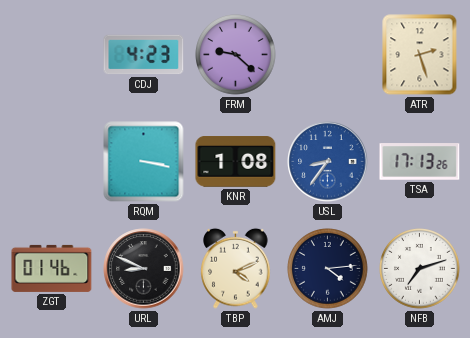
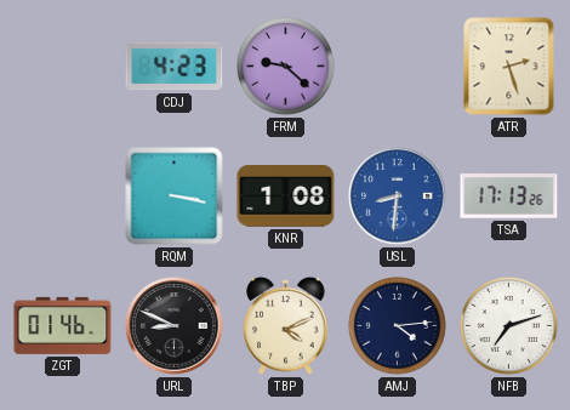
USL: 8:36 -> 8:31 (398, 197)
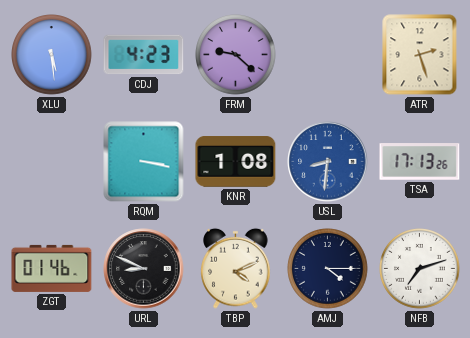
XLU: none -> 5:29 (52, 55)
AMJ: 4:14 -> 4:15 (328, 269)
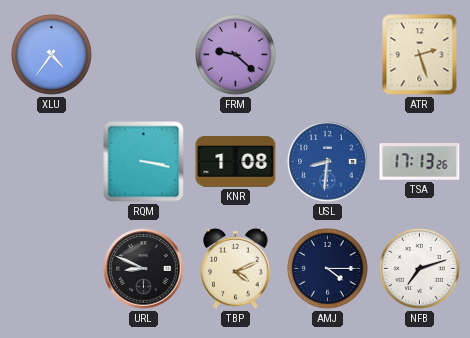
XLU: 5:29 -> 4:36 (52, 55)
CDJ: 4:23 -> none (144, 55)
ZGT: 01:46 -> none (52, 268)
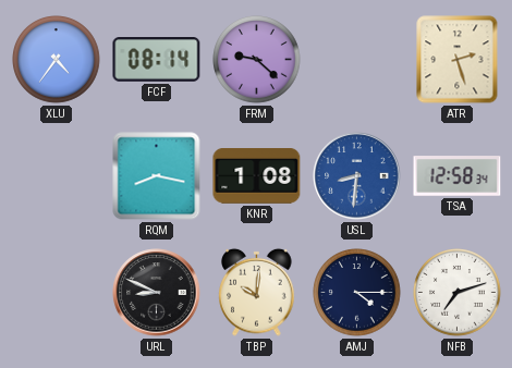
FCF: none -> 08:14 (157, 60)
RQM: 3:17 -> 8:17 (157, 176)
TSA: 17:13 -> 12:58 (458, 176)
TBP: 4:11 -> 10:01 (257, 292)
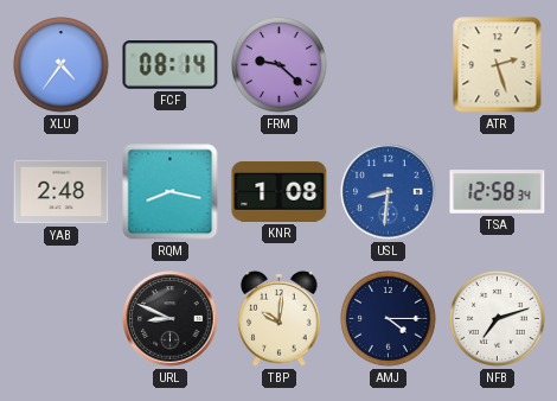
YAB: none -> 2:48 (62, 192)
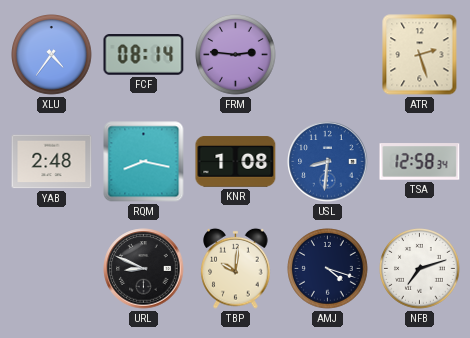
FRM: 9:22 -> 2:46 (236, 55)
AMJ: 4:15 -> 4:18 (328, 269)
